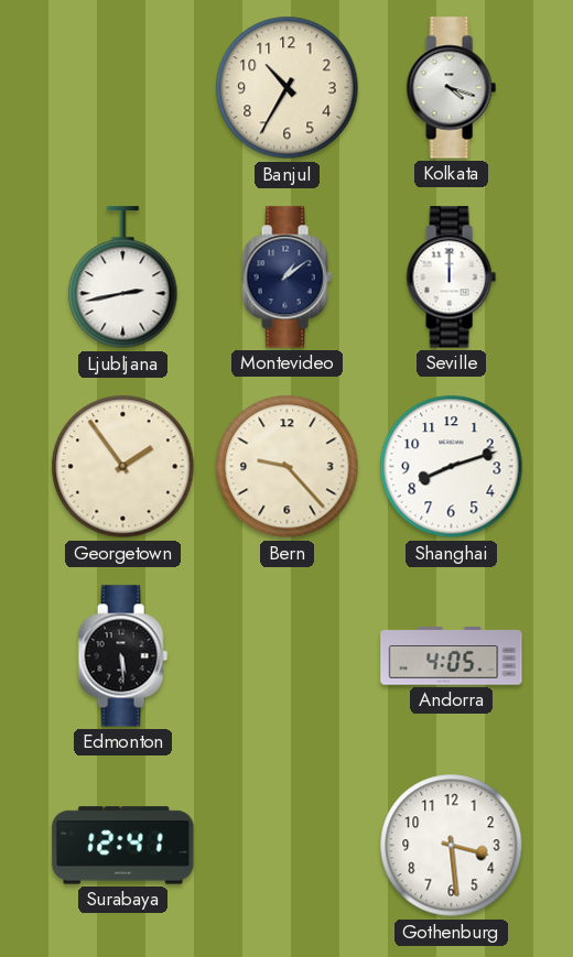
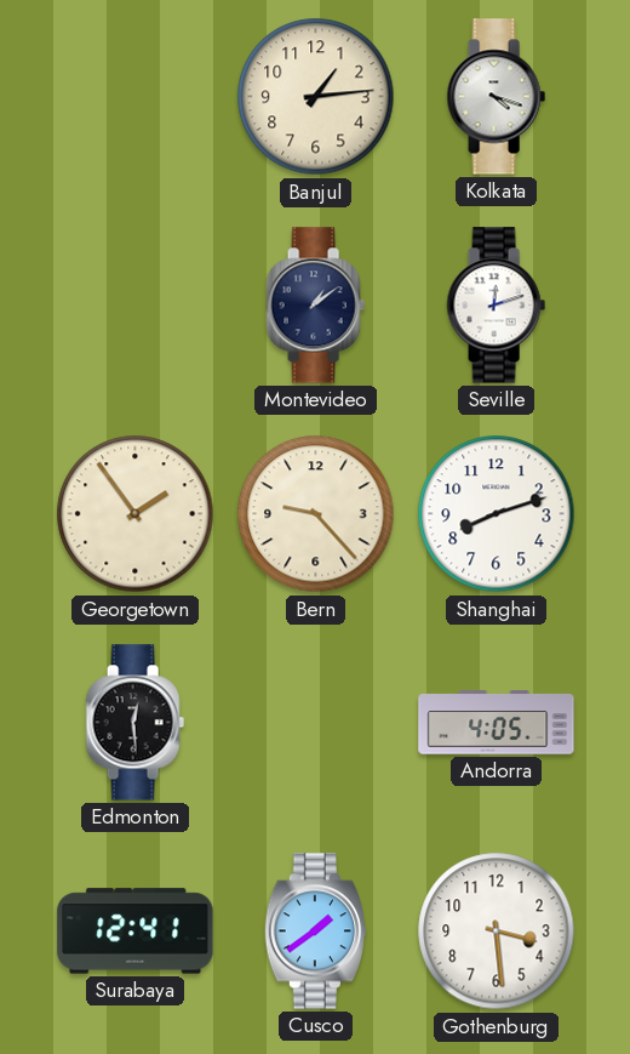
Banjul: 10:35 -> 1:14 (316, 97)
Ljubljana: 2:43 -> none (123, 278)
Seville: 12:00 -> 12:12 (496, 306)
Edmonton: 5:29 -> 12:29 (134, 723)
Cusco: none -> 1:39 (315, 931)
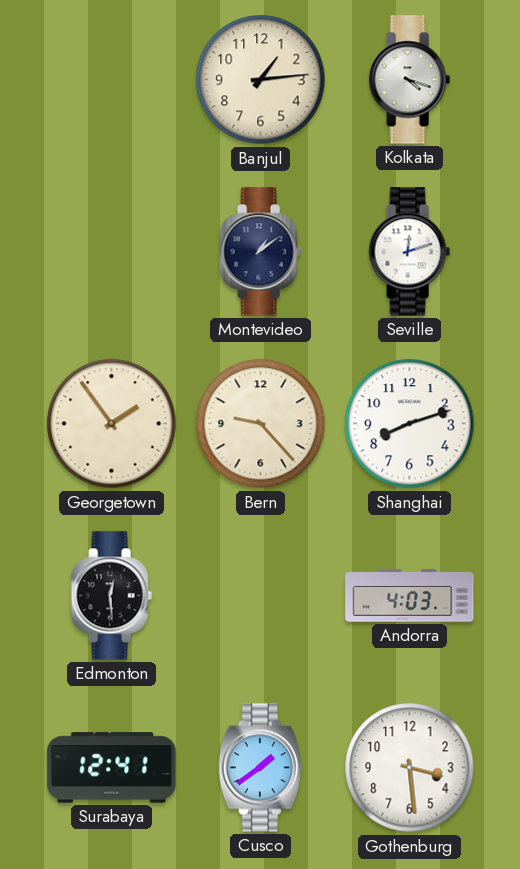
Andorra: 4:05 -> 4:03 (410, 596)
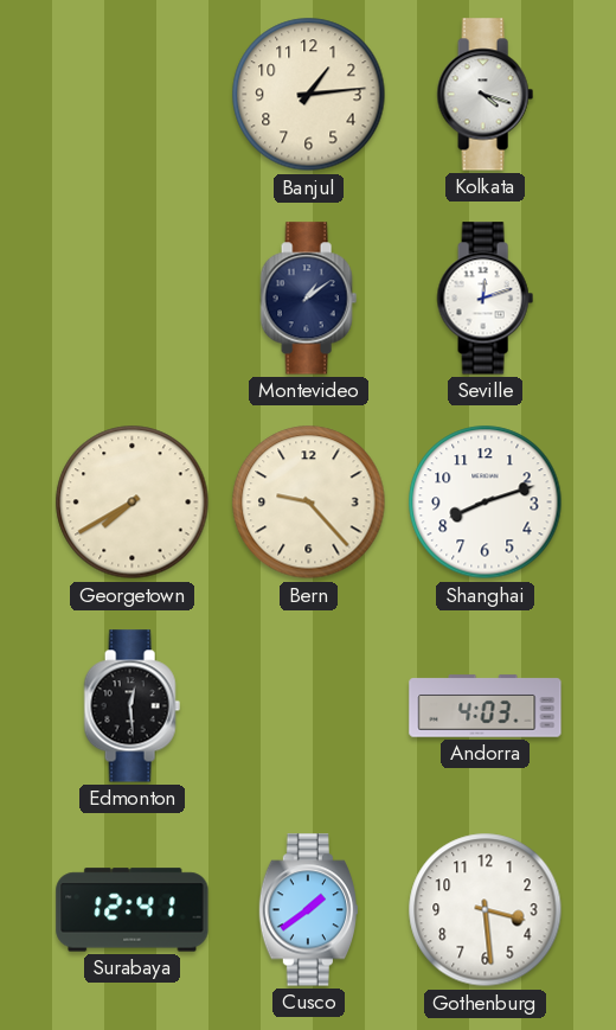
Georgetown: 1:54 -> 7:40 (133, 503)
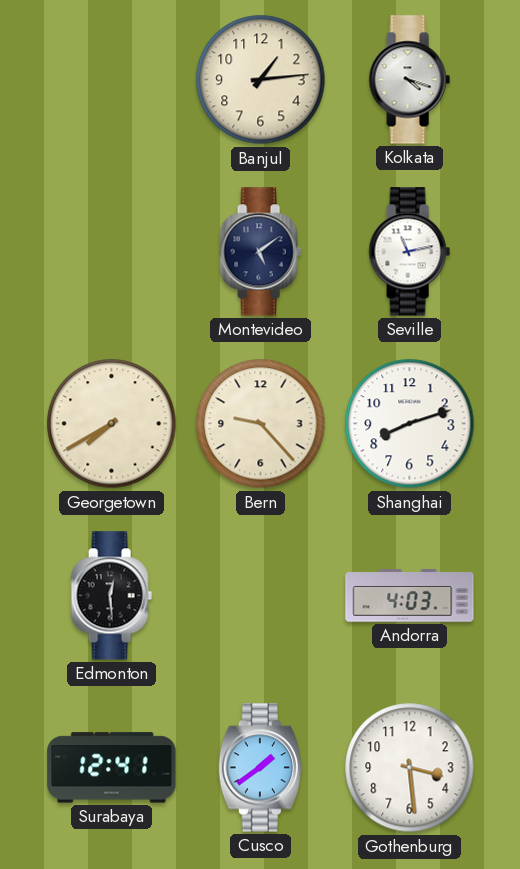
Montevideo: 1:09 -> 5:09 (260, 252)
Seville: 12:12 -> 11:13 (409, 252)
